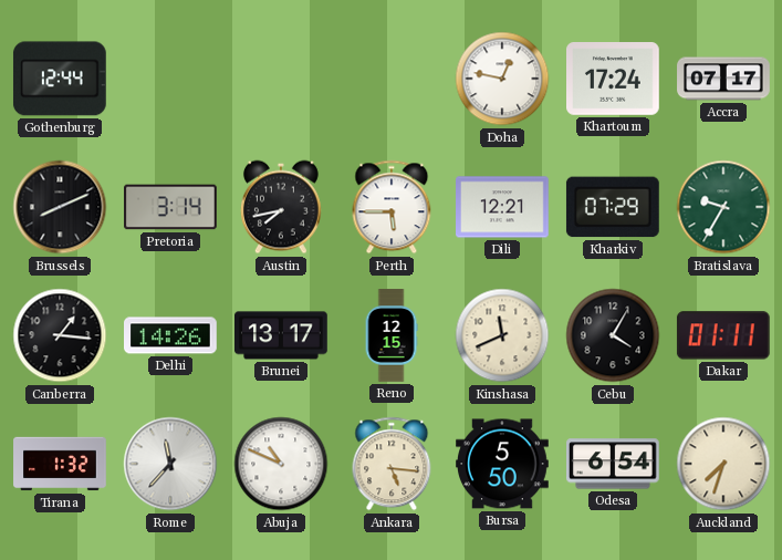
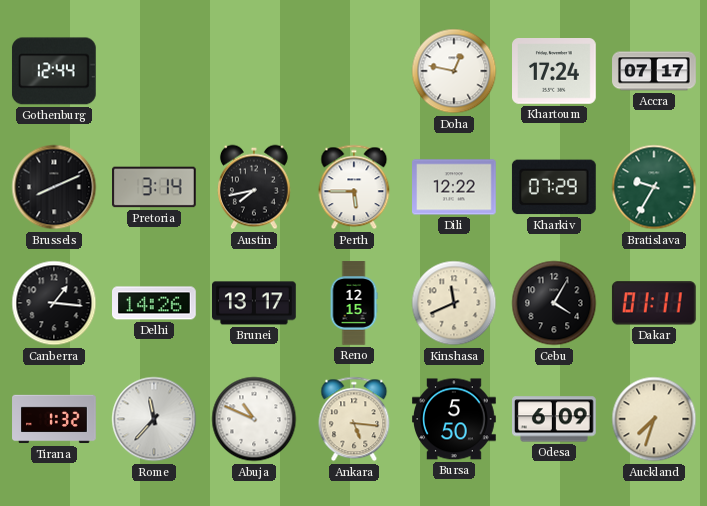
Dili: 12:21 -> 12:22 (455, 187)
Odesa: 6:54 -> 6:09 (555, 419)
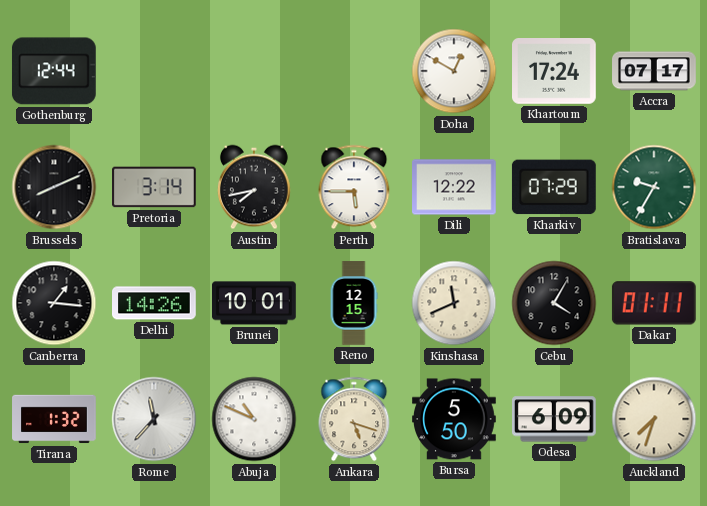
Doha: 12:47 -> 12:50 (454, 71)
Brunei: 13:17 -> 10:01 (255, 303)
Ankara: 5:16 -> 5:18 (354, 419)
